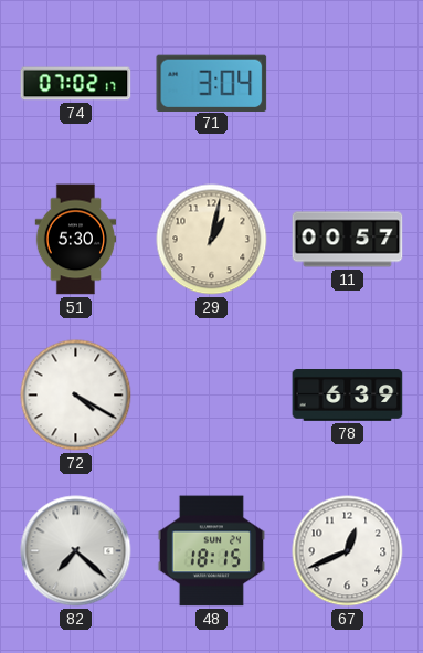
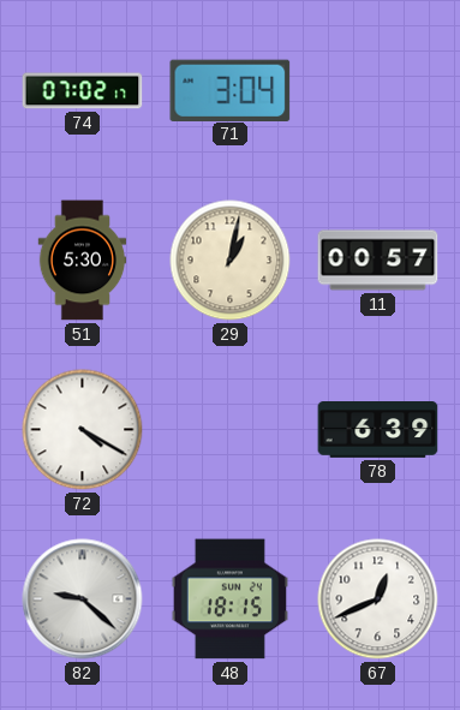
82: 7:22 -> 9:22 (83, 599)
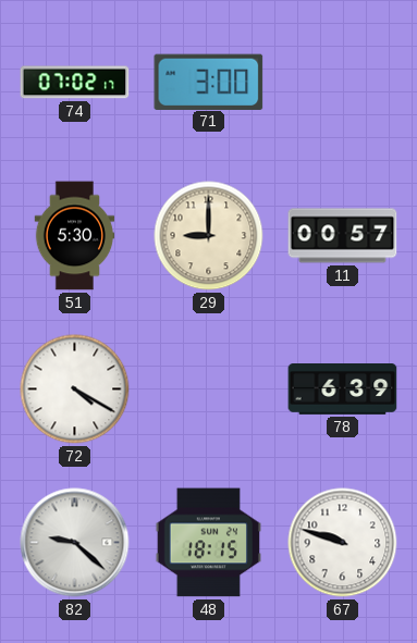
71: 3:04 -> 3:00 (209, 82)
29: 1:02 -> 9:00 (209, 236)
67: 12:41 -> 9:48 (343, 543)
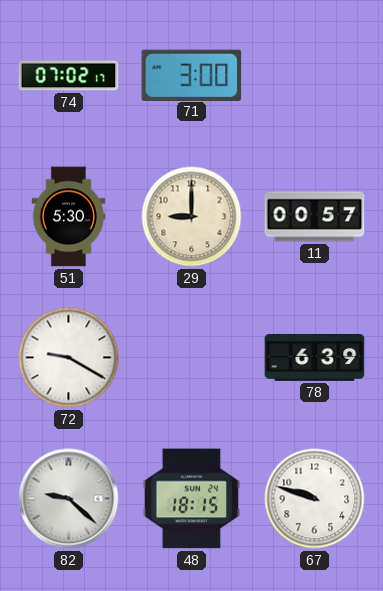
72: 4:20 -> 9:20 (69, 358)
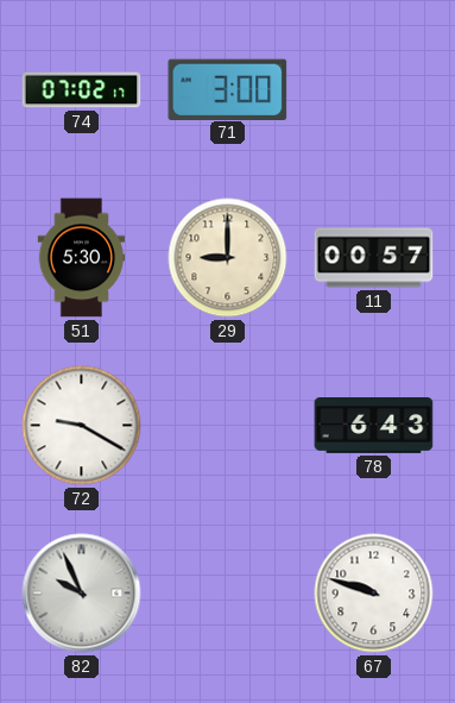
78: 6:39 -> 6:43 (374, 426)
82: 9:22 -> 9:56 (82, 594)
48: 18:15 -> none (191, 499)
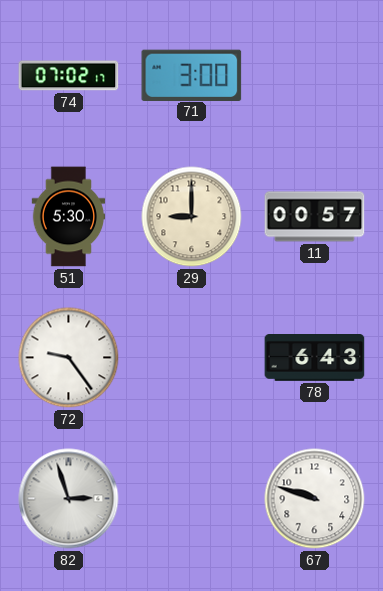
72: 9:20 -> 9:24 (69, 358)
82: 9:56 -> 2:57 (69, 499)
